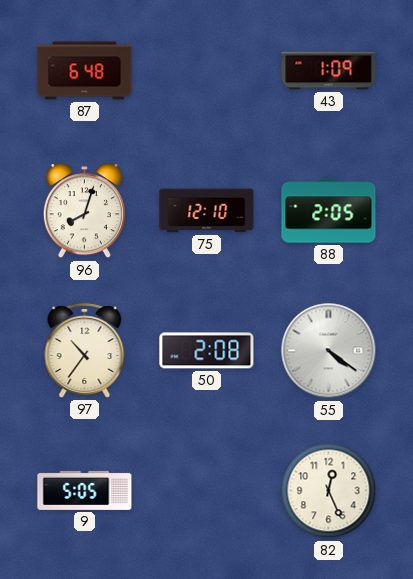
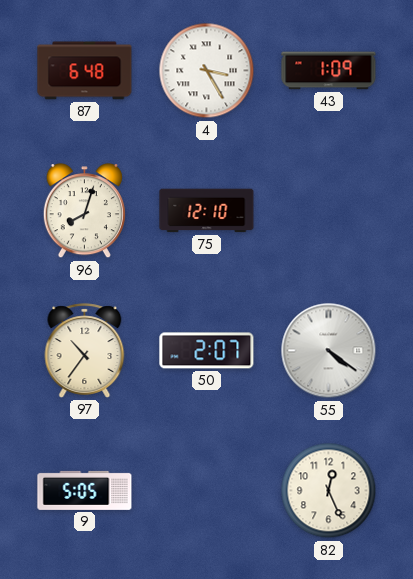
4: none -> 3:25 (207, 71)
88: 2:05 -> none (329, 211)
50: 2:08 -> 2:07 (207, 351)
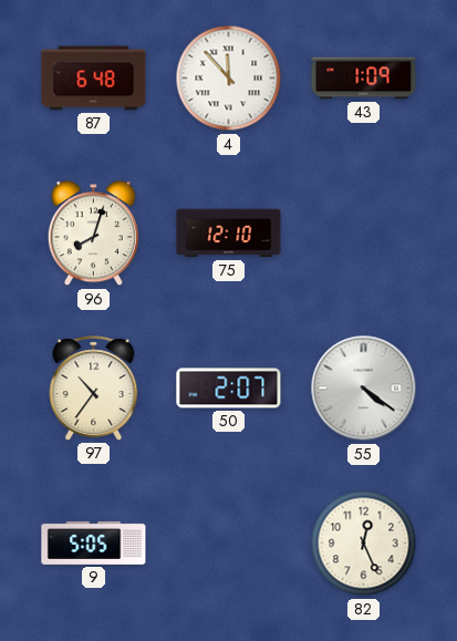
4: 3:25 -> 11:53 (229, 79)
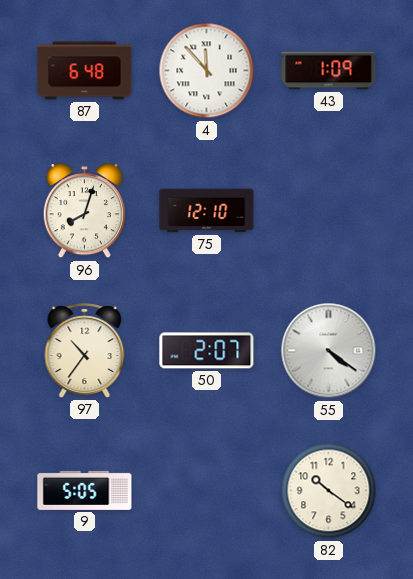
82: 12:26 -> 10:21 (329, 491)
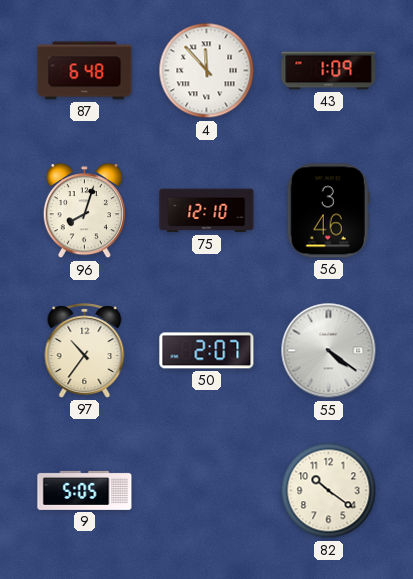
56: none -> 3:46 (328, 211)
